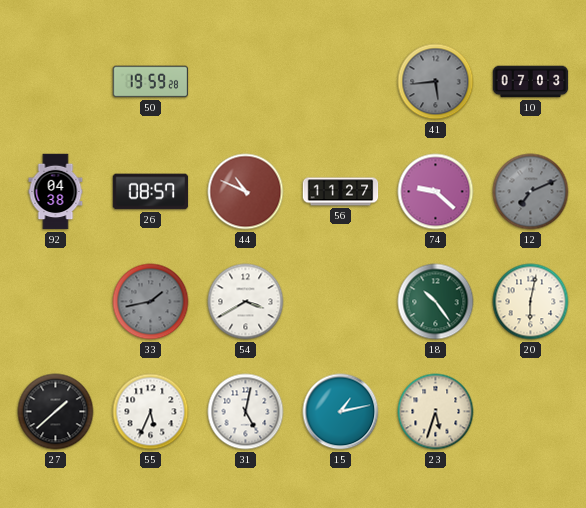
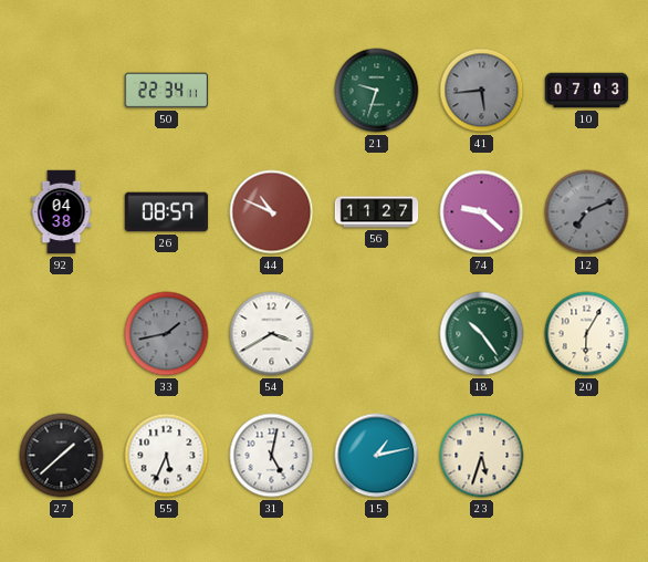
50: 19:59 -> 22:34 (167, 91)
21: none -> 9:33 (377, 91)
20: 6:02 -> 6:05 (587, 334)
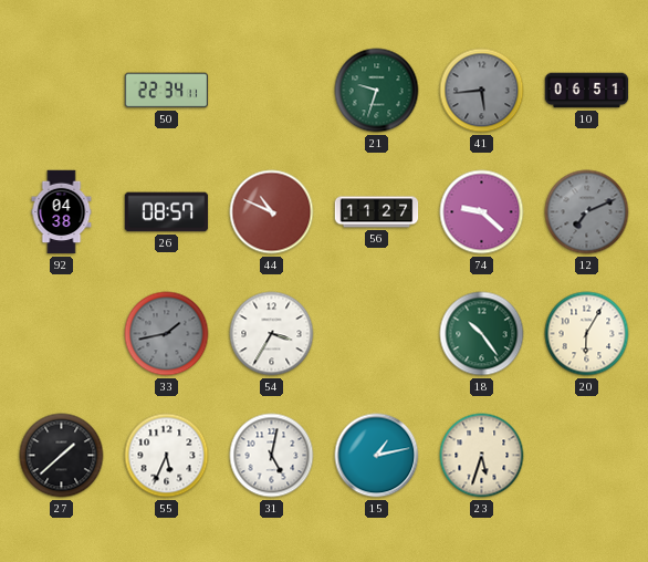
10: 07:03 -> 06:51 (587, 91)
54: 3:40 -> 3:35 (272, 334)
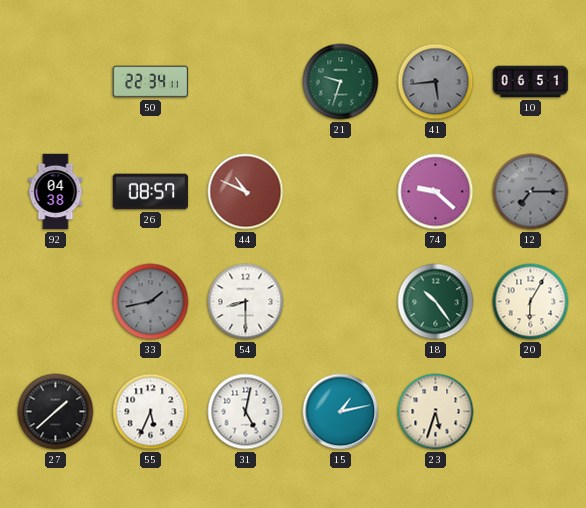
56: 11:27 -> none (377, 212)
12: 7:11 -> 7:15 (531, 192)
54: 3:35 -> 8:30 (246, 302)
